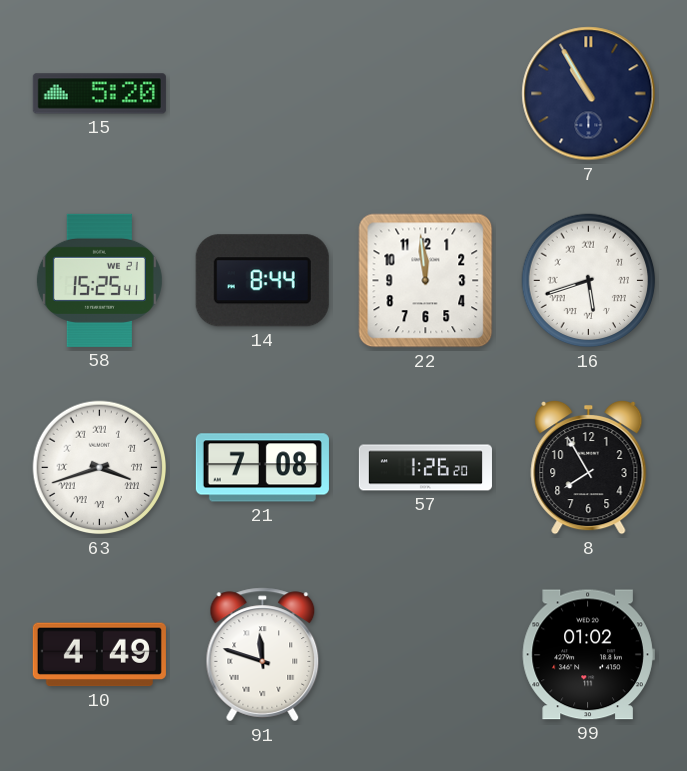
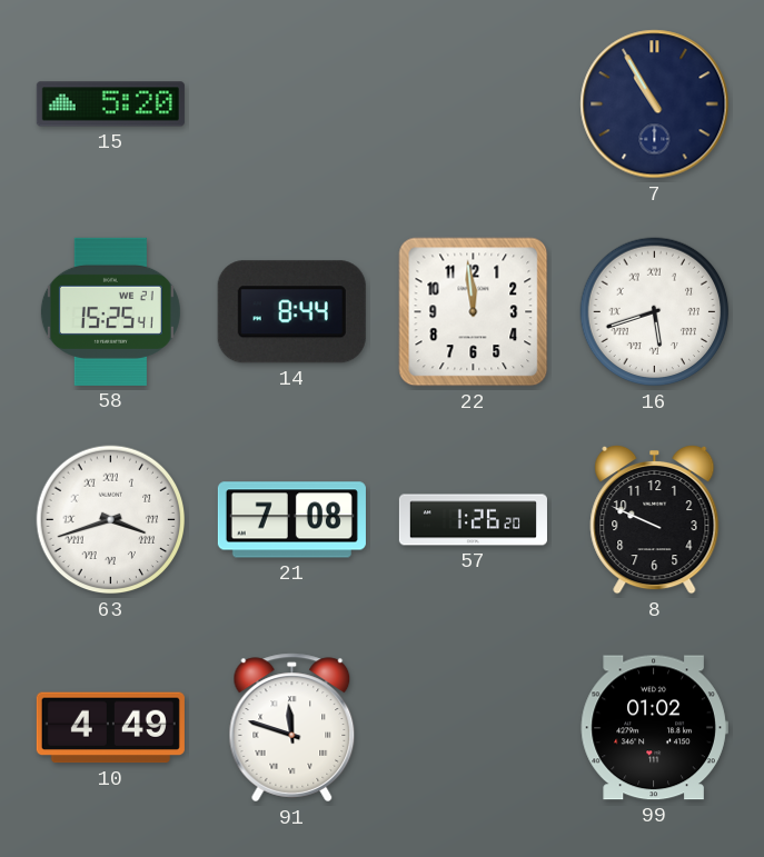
8: 7:55 -> 9:49 (655, 519)
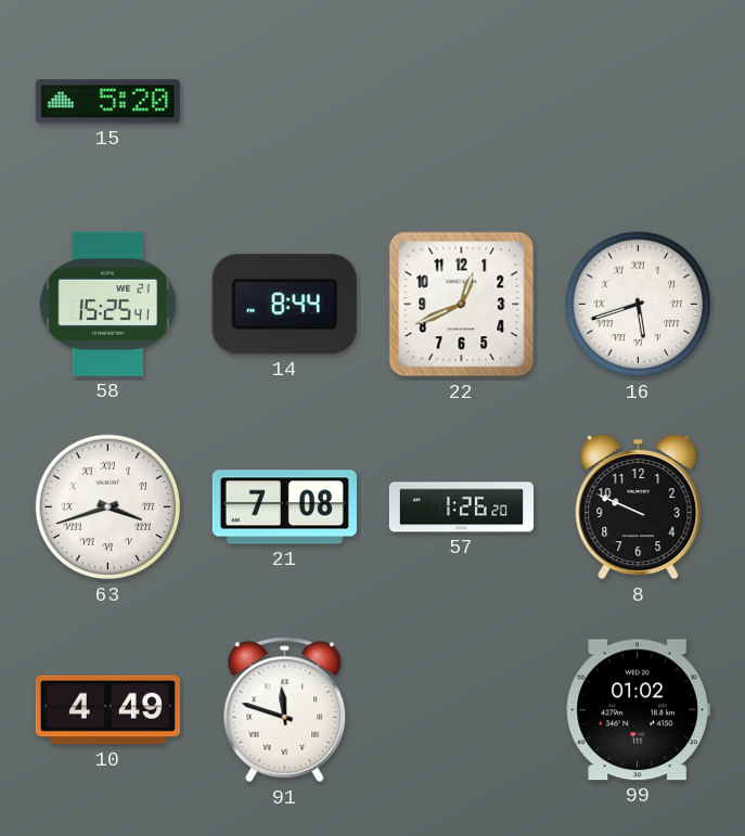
7: 10:55 -> none (655, 104)
22: 11:59 -> 12:41 (462, 305)
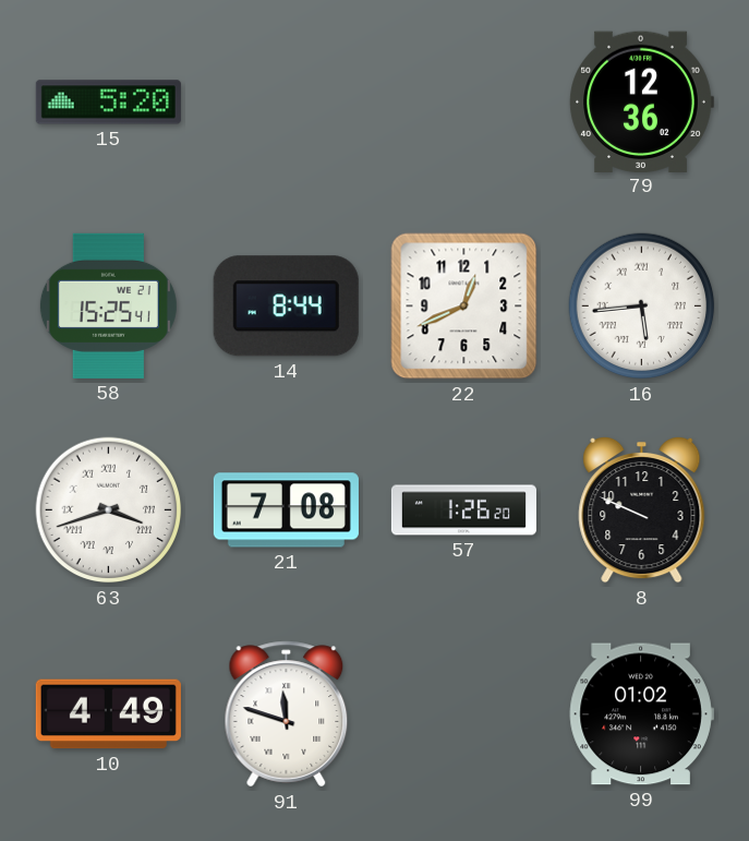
79: none -> 12:36 (641, 101)
16: 5:42 -> 5:44 (642, 307)
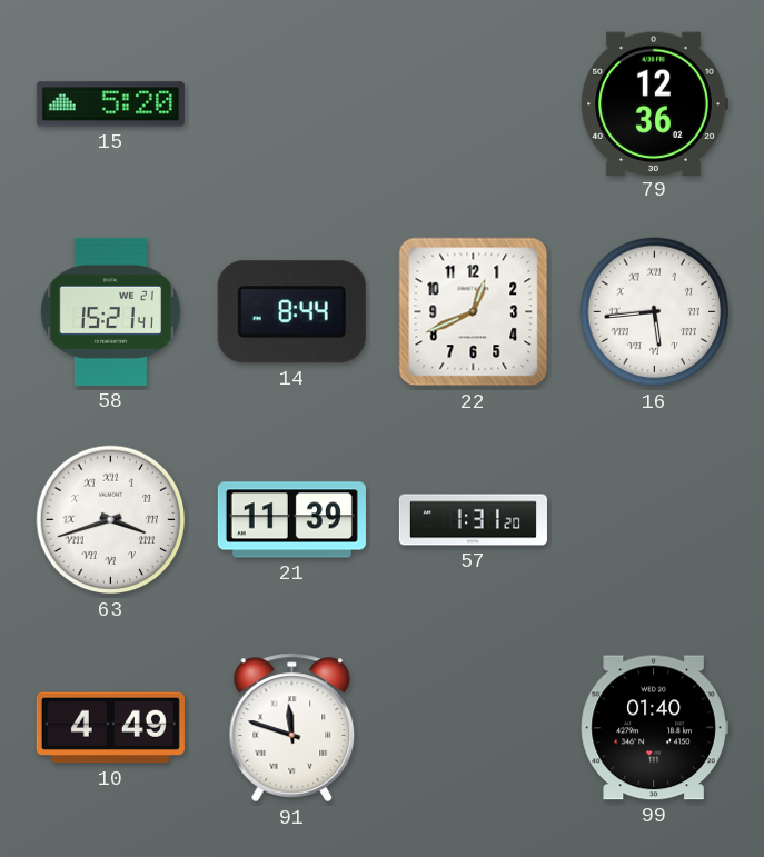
58: 15:25 -> 15:21 (110, 311)
21: 7:08 -> 11:39 (291, 520)
57: 1:26 -> 1:31 (473, 520)
8: 9:49 -> none (642, 509)
99: 01:02 -> 01:40 (654, 728)
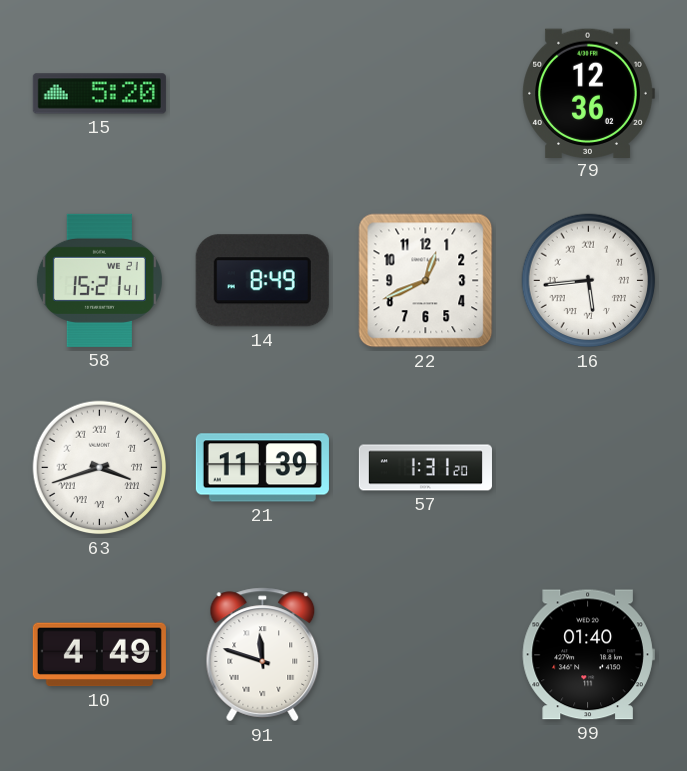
14: 8:44 -> 8:49 (262, 281)
